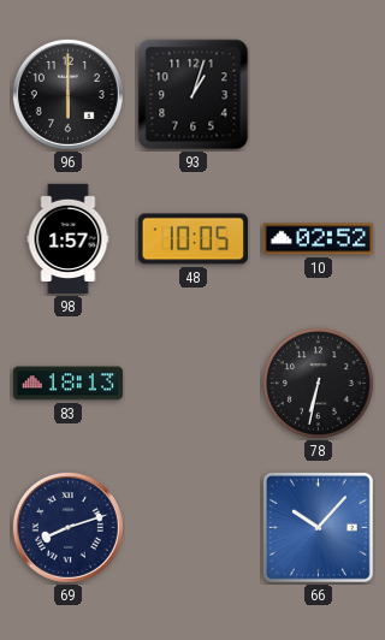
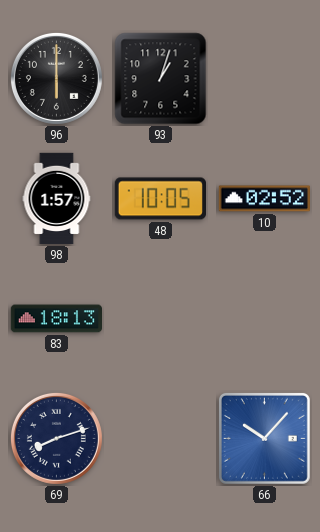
78: 6:32 -> none (318, 383)
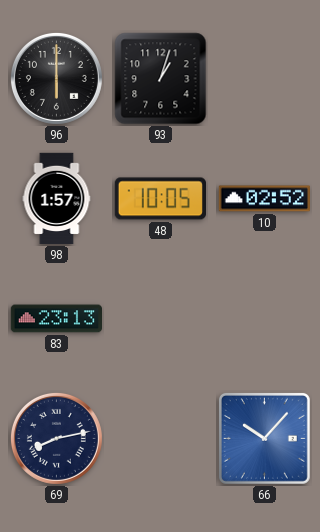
83: 18:13 -> 23:13 (56, 319)
69: 8:12 -> 8:13 (56, 438)
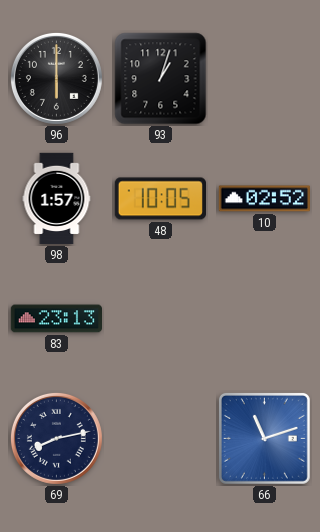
66: 10:07 -> 11:12 (264, 438)
